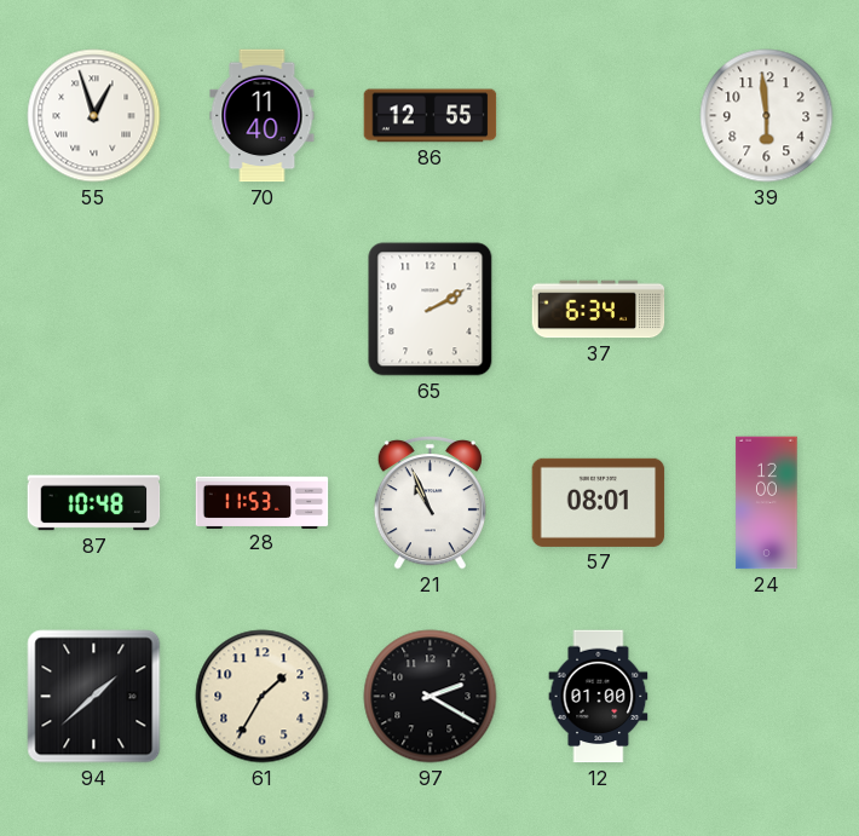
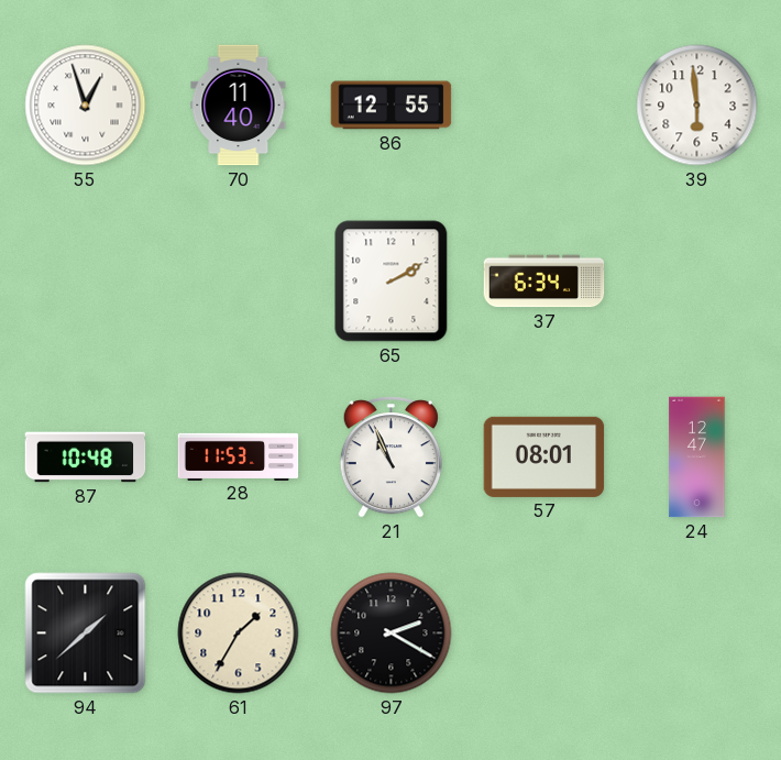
24: 12:00 -> 12:47 (697, 458)
12: 01:00 -> none (599, 697)
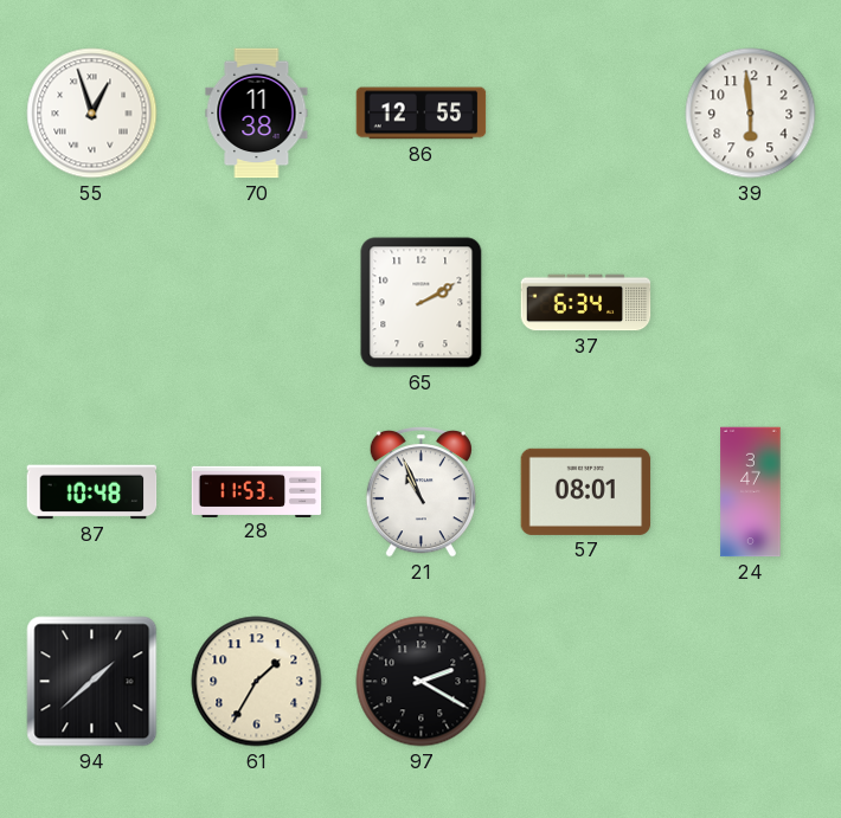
70: 11:40 -> 11:38 (257, 114)
24: 12:47 -> 3:47 (751, 492)
